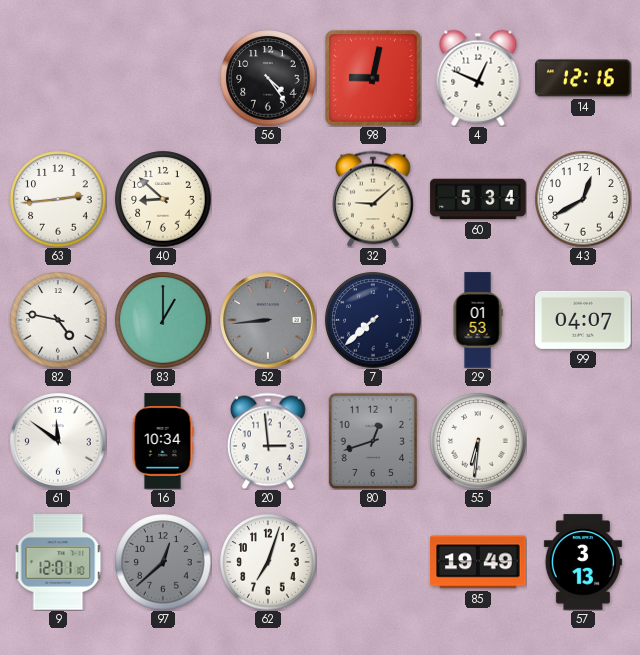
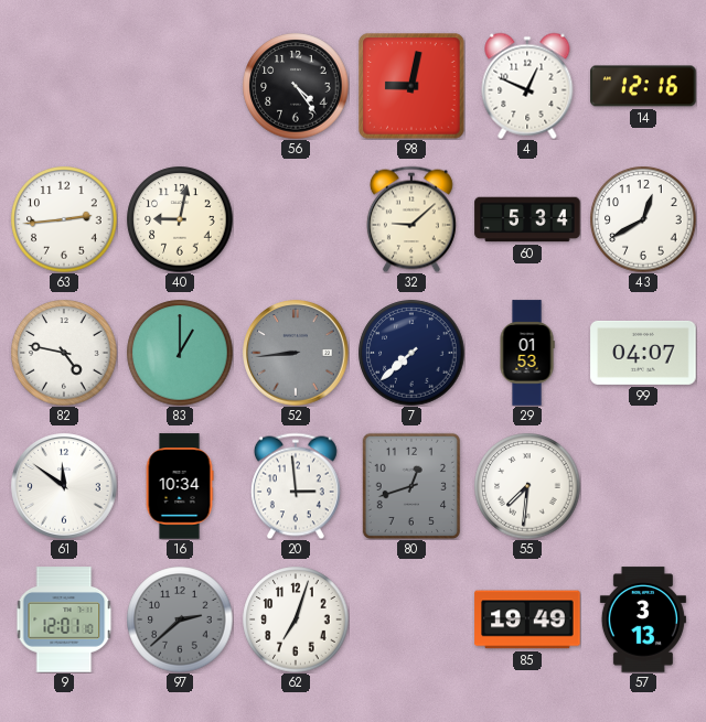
40: 8:52 -> 9:02 (180, 219)
55: 6:31 -> 7:31 (527, 486)
97: 12:38 -> 2:38 (180, 619)
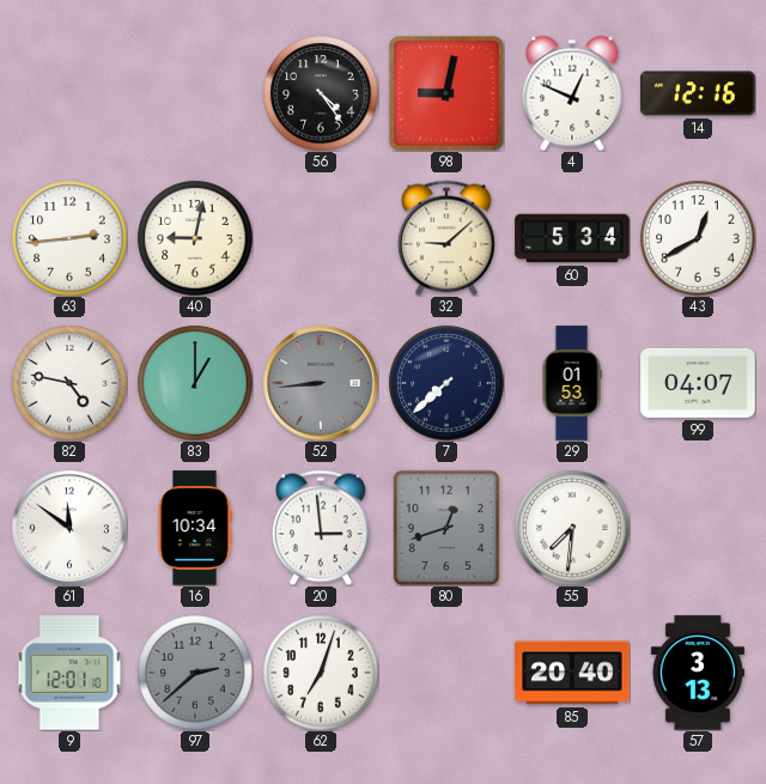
85: 19:49 -> 20:40 (572, 673)
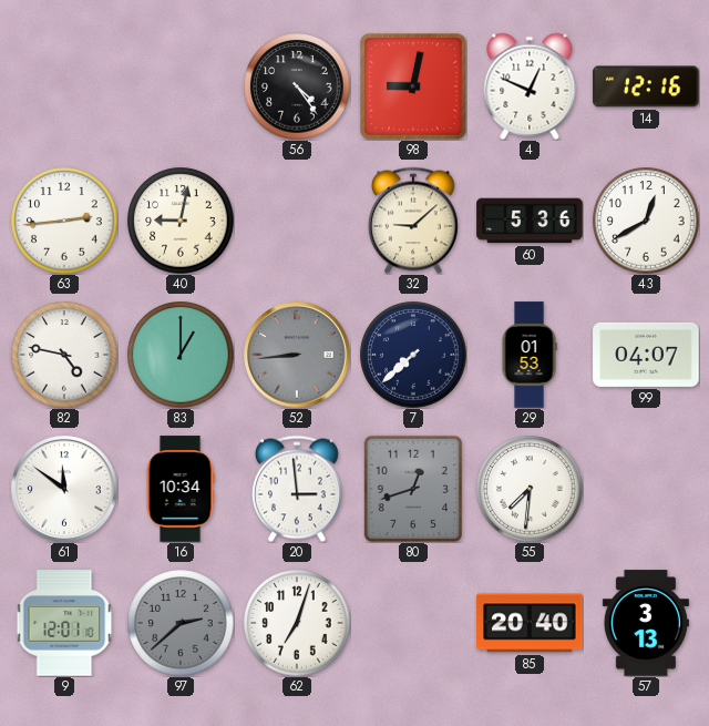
60: 5:34 -> 5:36 (530, 221)
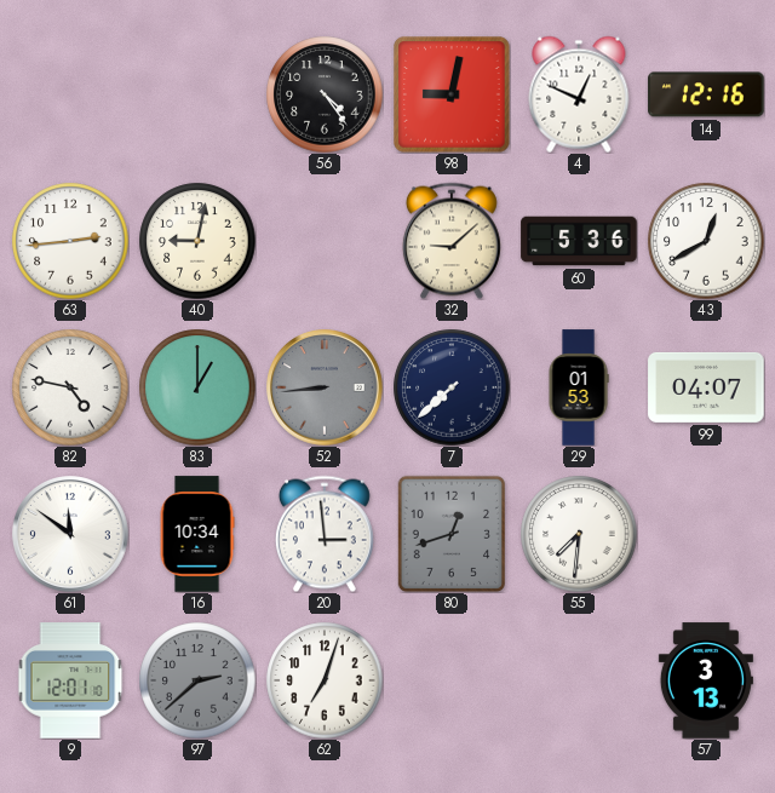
85: 20:40 -> none (530, 623)
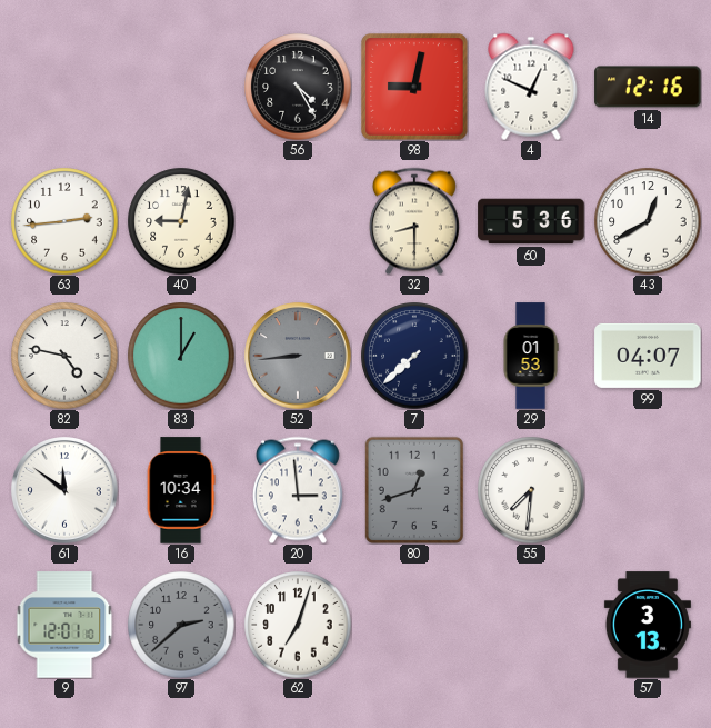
56: 4:24 -> 4:25 (298, 87)
32: 9:08 -> 8:30 (414, 221)
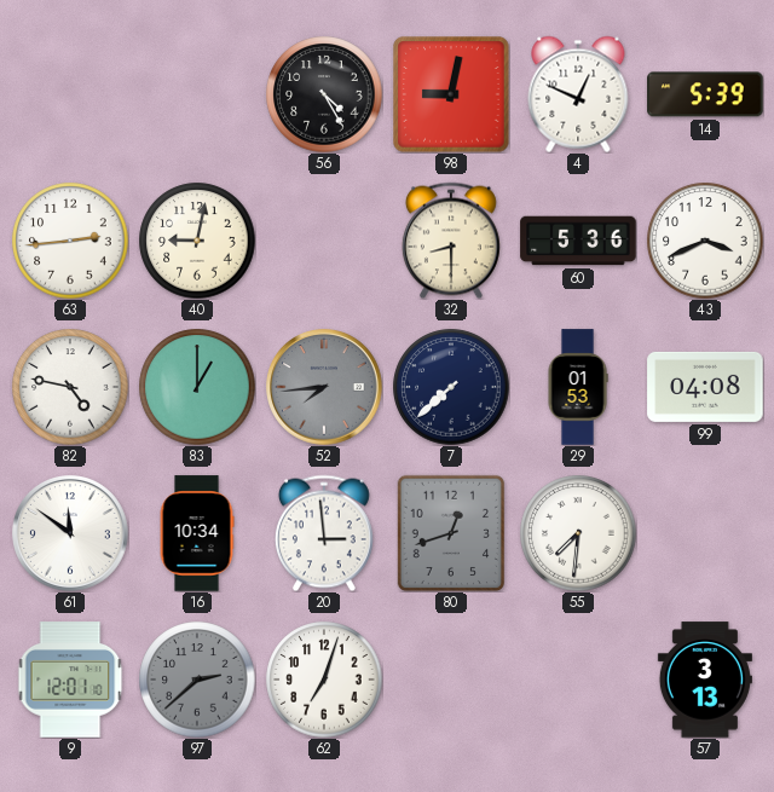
14: 12:16 -> 5:39 (705, 94)
43: 12:40 -> 3:41 (705, 241)
52: 8:44 -> 7:44 (324, 387)
99: 04:07 -> 04:08 (705, 387)
